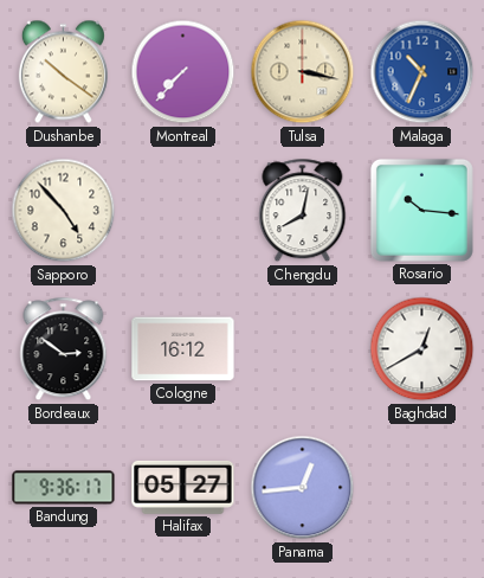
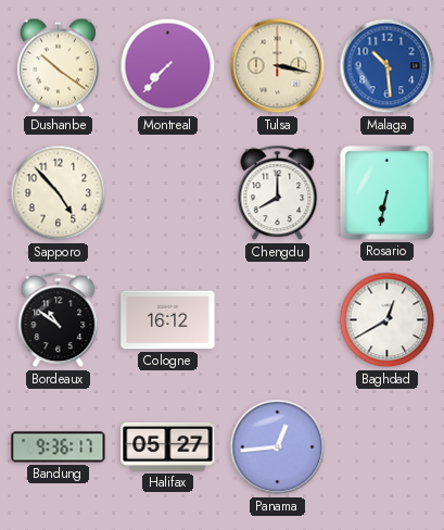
Malaga: 10:34 -> 10:29 (388, 66)
Chengdu: 8:02 -> 8:00 (278, 193)
Rosario: 10:16 -> 6:32 (386, 192)
Bordeaux: 2:51 -> 10:51 (59, 320)
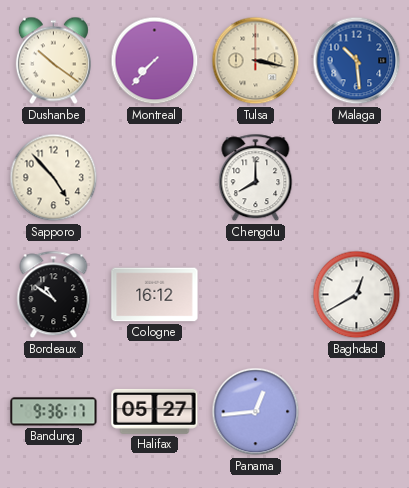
Rosario: 6:32 -> none (386, 192)
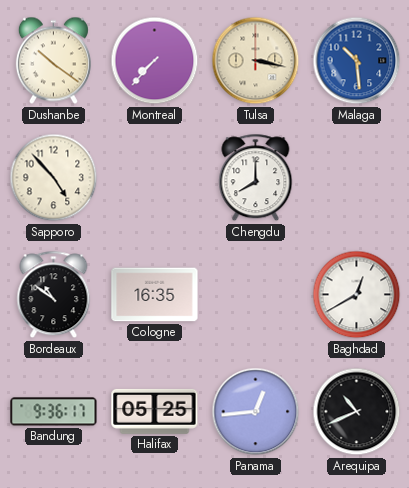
Cologne: 16:12 -> 16:35 (155, 295)
Halifax: 05:27 -> 05:25 (155, 411)
Arequipa: none -> 10:41 (357, 412)
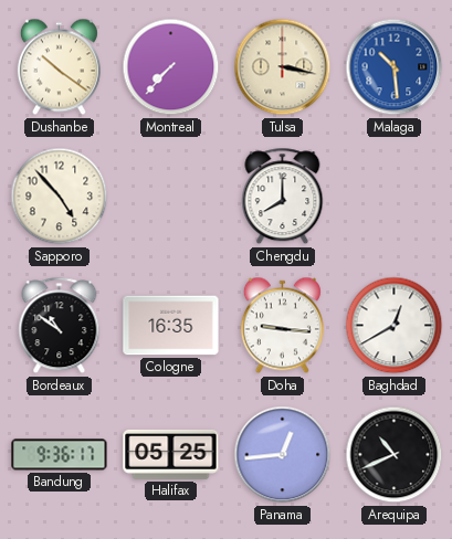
Doha: none -> 9:16 (282, 326)
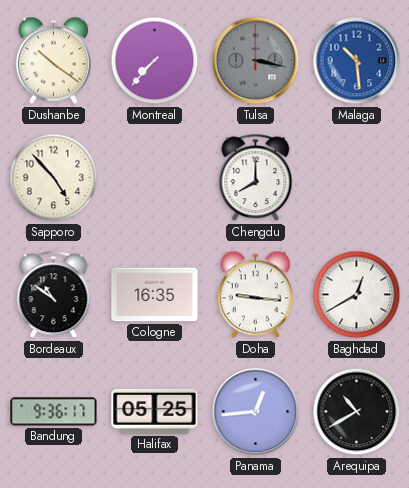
Tulsa dial: cream -> grey (256, 61)
Arequipa: 10:41 -> 10:40 (357, 412)
